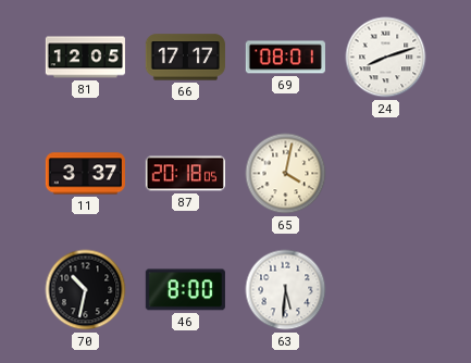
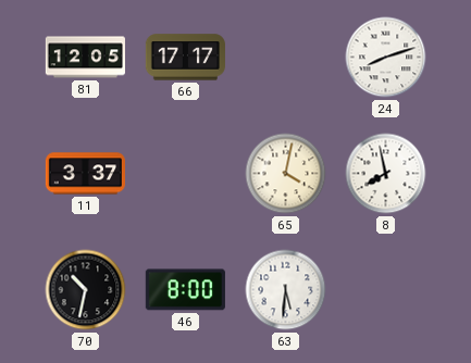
69: 08:01 -> none (285, 58)
87: 20:18 -> none (185, 174)
8: none -> 7:58 (386, 174)
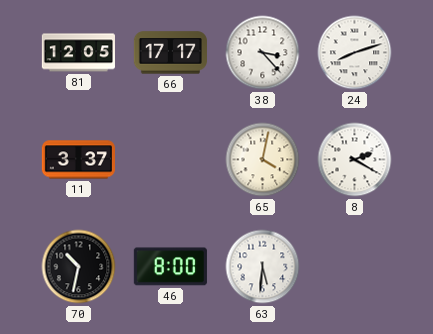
38: none -> 3:23 (263, 53)
8: 7:58 -> 2:20 (355, 160)
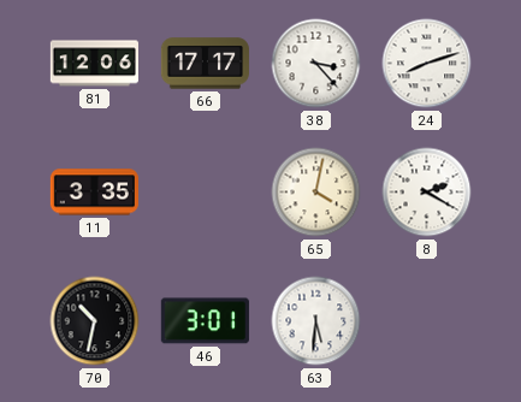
81: 12:05 -> 12:06 (94, 64)
11: 3:37 -> 3:35 (94, 193)
46: 8:00 -> 3:01 (205, 321)
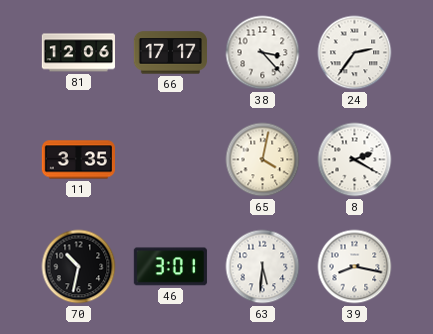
24: 8:12 -> 2:36 (355, 53)
39: none -> 8:17 (355, 267)
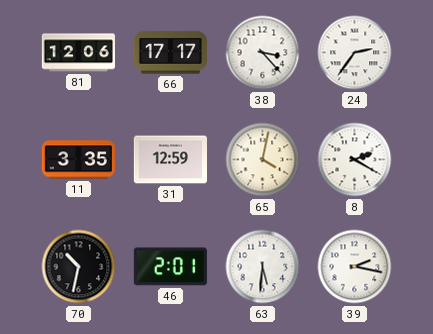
31: none -> 12:59 (170, 160)
46: 3:01 -> 2:01 (170, 267)
39: 8:17 -> 2:17 (355, 267)
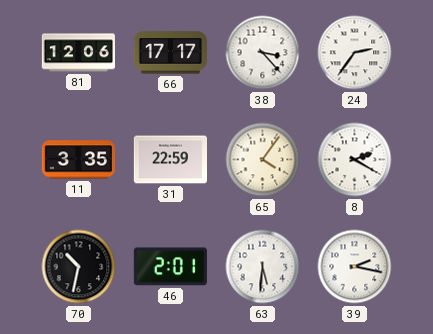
31: 12:59 -> 22:59 (170, 160)
65: 4:02 -> 4:06 (263, 160)
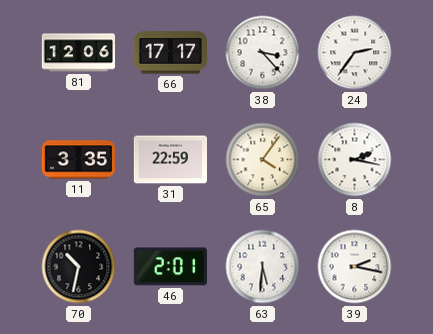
8: 2:20 -> 2:17 (355, 160)
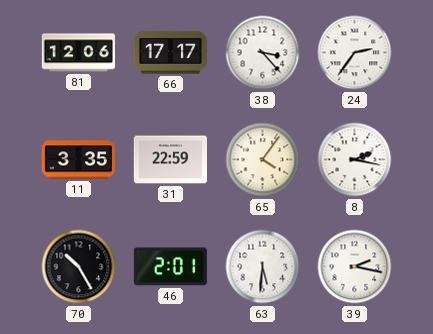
70: 10:32 -> 10:25 (79, 267)
